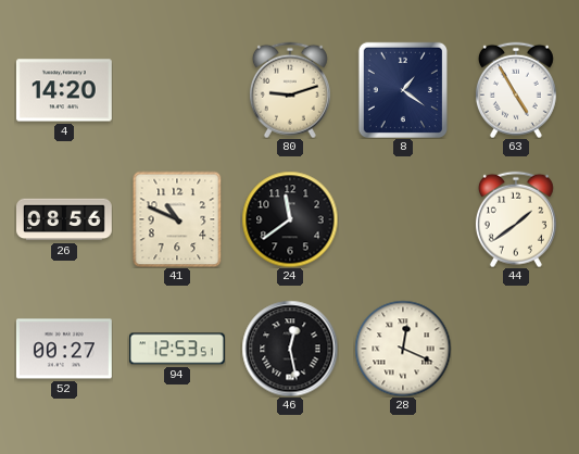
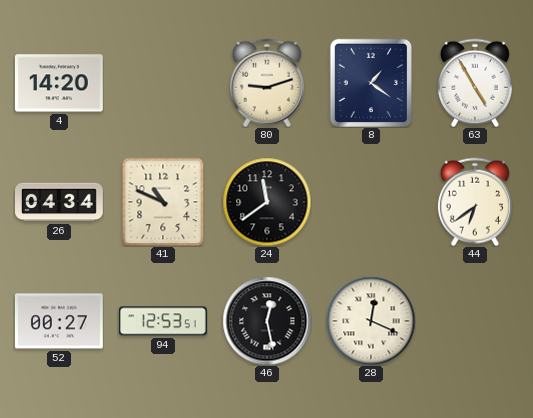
26: 08:56 -> 04:34 (60, 202)
44: 1:39 -> 6:39 (475, 202)
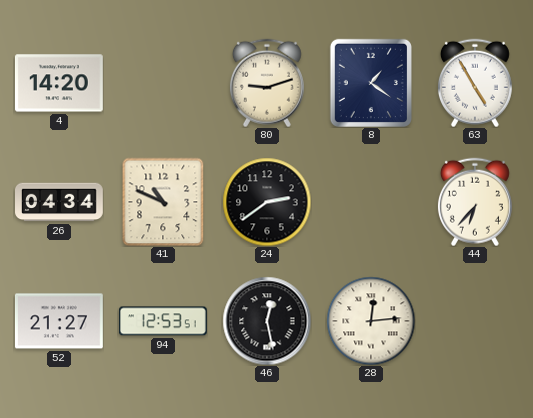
24: 11:39 -> 2:39 (267, 202)
44: 6:39 -> 6:37 (475, 202)
52: 00:27 -> 21:27 (59, 321)
28: 12:19 -> 12:14 (371, 321)
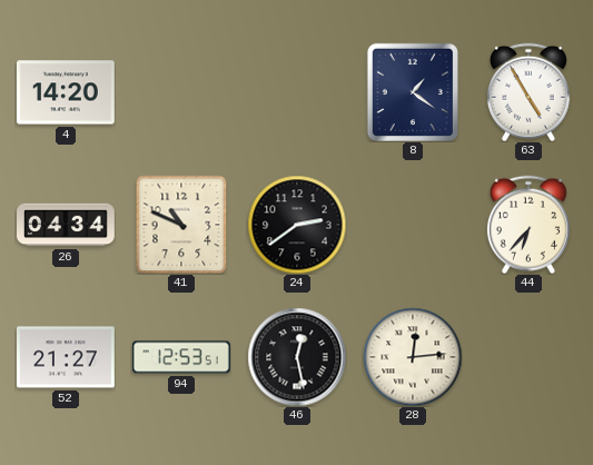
80: 9:12 -> none (267, 83)
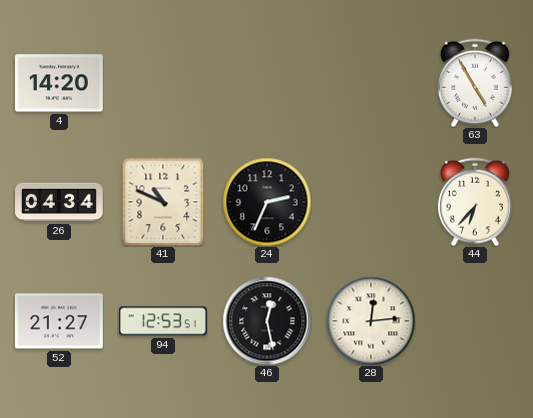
8: 1:21 -> none (413, 92)
24: 2:39 -> 2:34 (267, 202)
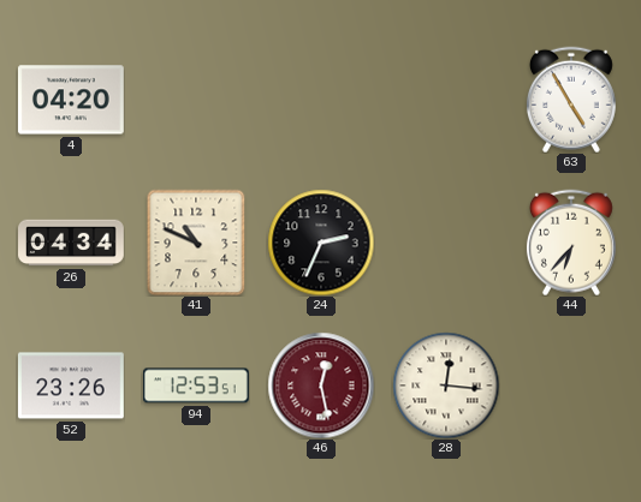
4: 14:20 -> 04:20 (71, 100)
52: 21:27 -> 23:26 (71, 386)
46 dial: black -> burgundy (321, 386)
28: 12:14 -> 12:16 (446, 386)
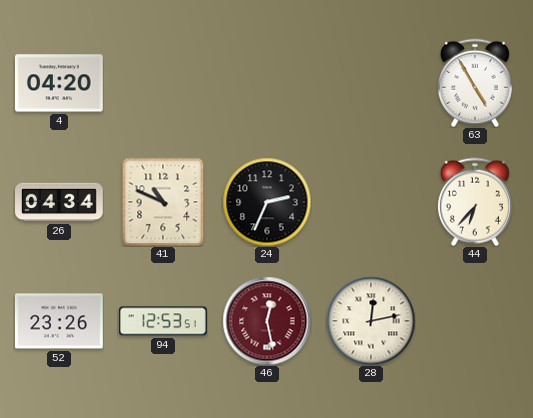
28: 12:16 -> 12:13 (371, 321)
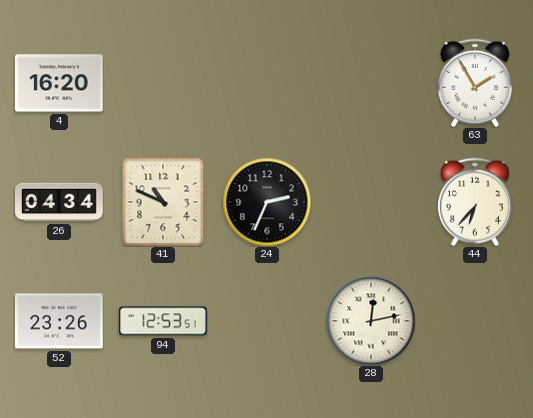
4: 04:20 -> 16:20 (59, 83)
63: 4:55 -> 1:55 (475, 83)
46: 12:28 -> none (267, 321)
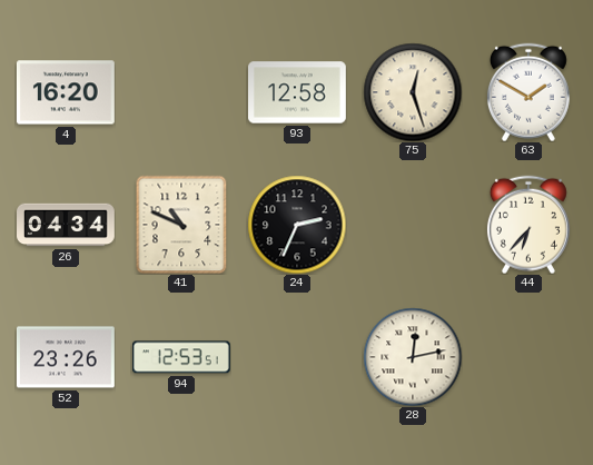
93: none -> 12:58 (298, 92)
75: none -> 12:27 (413, 92)
63: 1:55 -> 1:50 (528, 92)
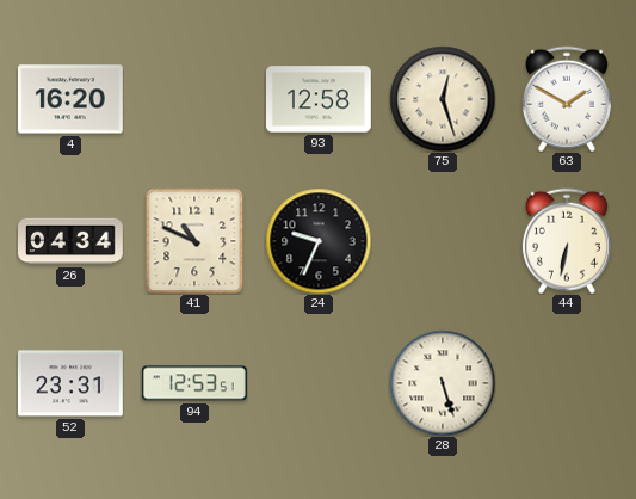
24: 2:34 -> 9:34 (319, 241)
44: 6:37 -> 6:32 (567, 241)
52: 23:26 -> 23:31 (70, 383)
28: 12:13 -> 5:27 (443, 383)
